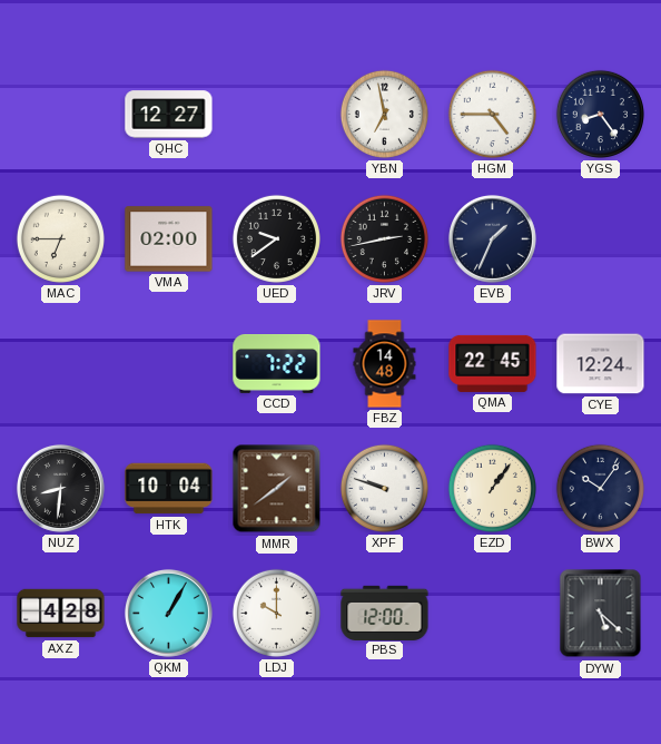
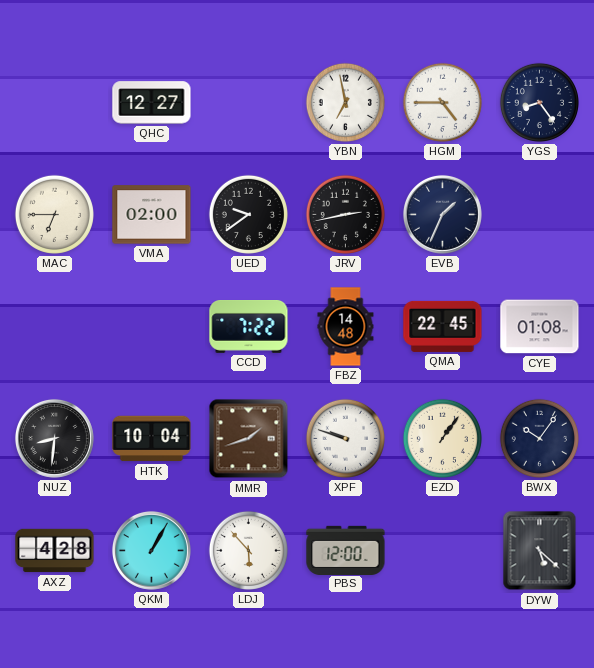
CYE: 12:24 -> 01:08 (540, 327)
MMR: 1:39 -> 1:42 (249, 439)
LDJ: 10:00 -> 5:53 (248, 550)
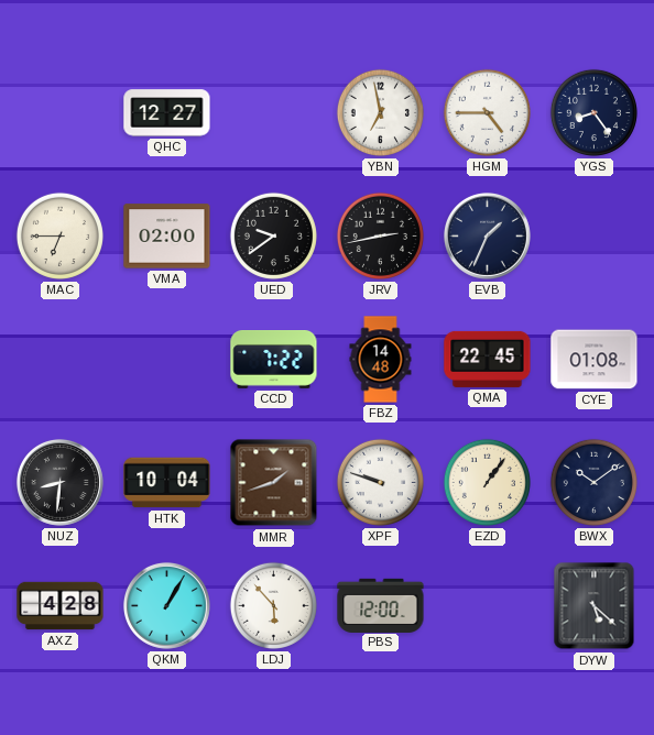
BWX: 10:06 -> 10:09 (593, 482)
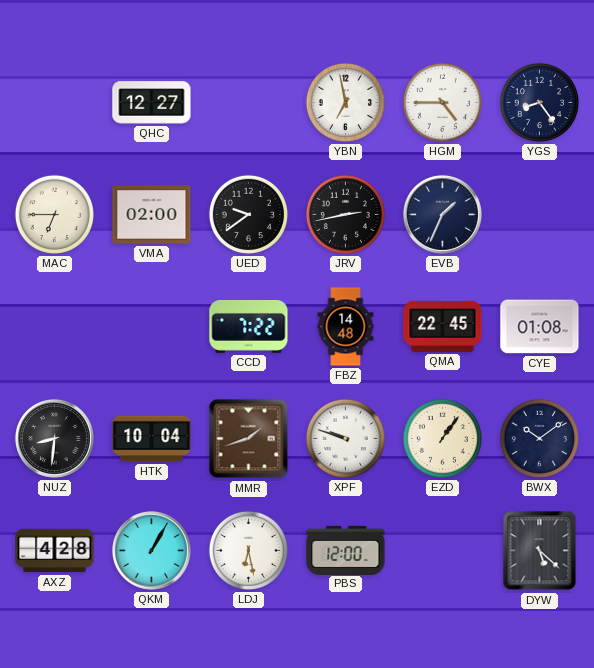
LDJ: 5:53 -> 6:28 (248, 550)
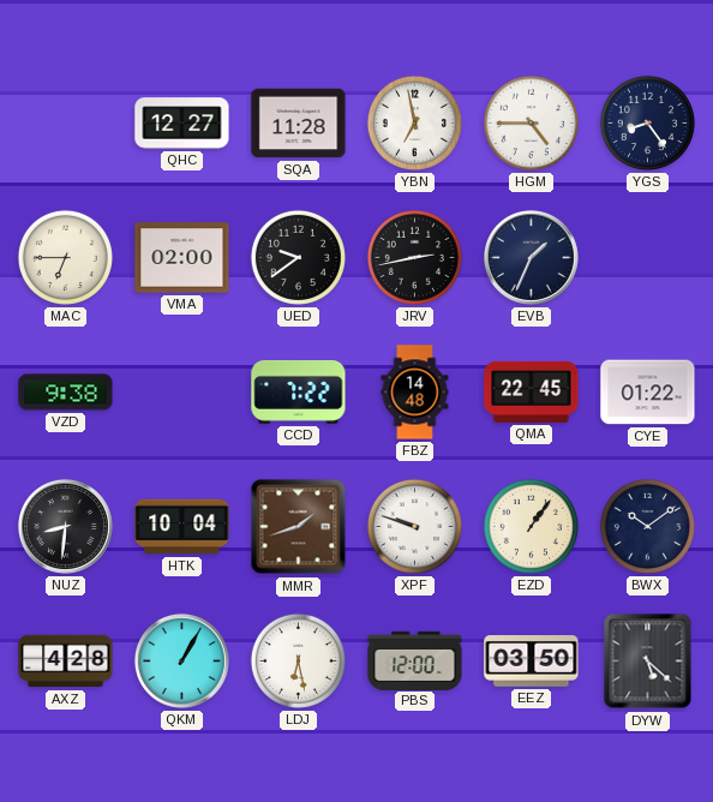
SQA: none -> 11:28 (299, 124)
VZD: none -> 9:38 (66, 393)
CYE: 01:08 -> 01:22 (648, 393)
EEZ: none -> 03:50 (532, 662)
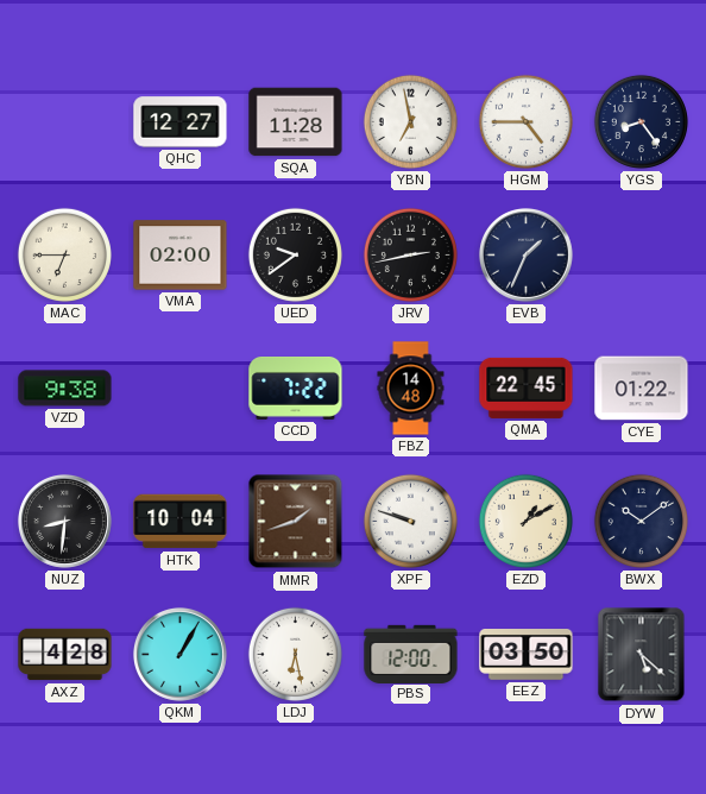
EZD: 1:06 -> 1:10 (525, 521)
